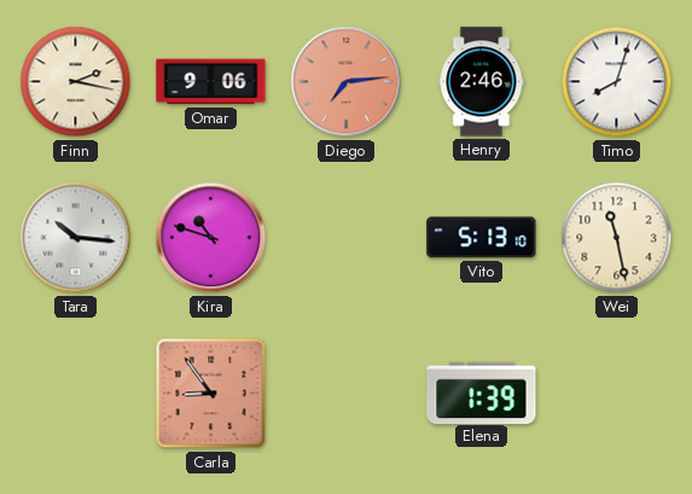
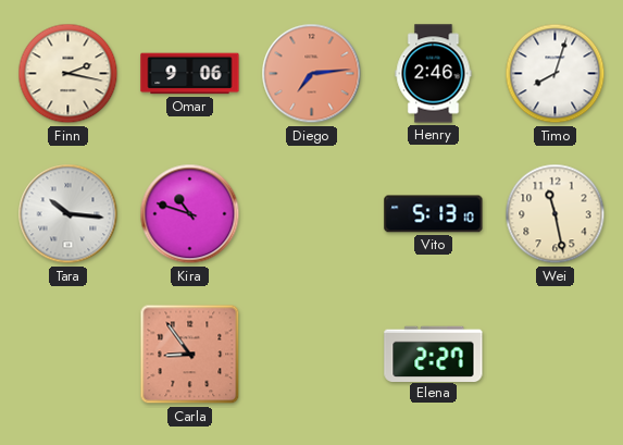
Elena: 1:39 -> 2:27 (434, 354)
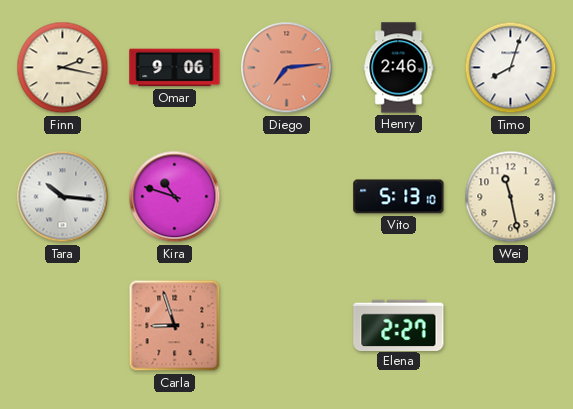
Carla: 8:54 -> 8:57 (175, 326)
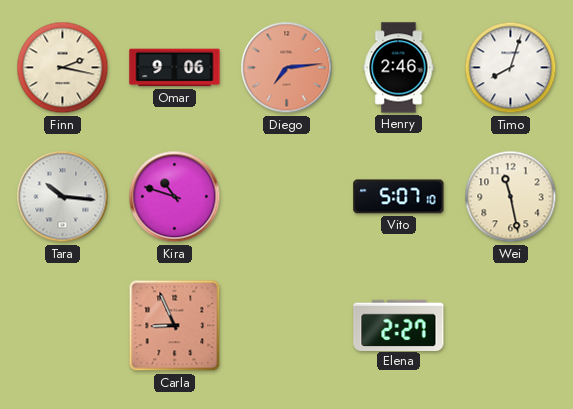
Vito: 5:13 -> 5:07 (399, 197)
Carla: 8:57 -> 8:56 (175, 326)
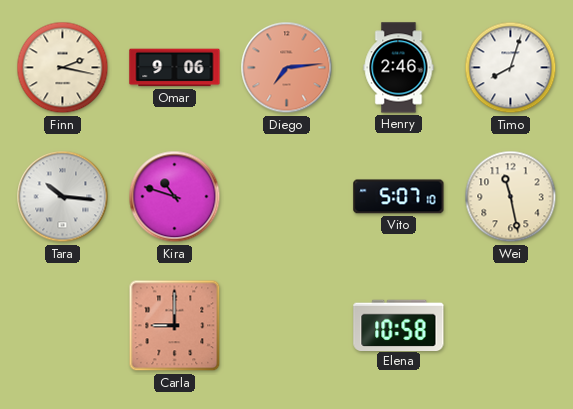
Carla: 8:56 -> 9:00 (175, 326)
Elena: 2:27 -> 10:58 (399, 325)
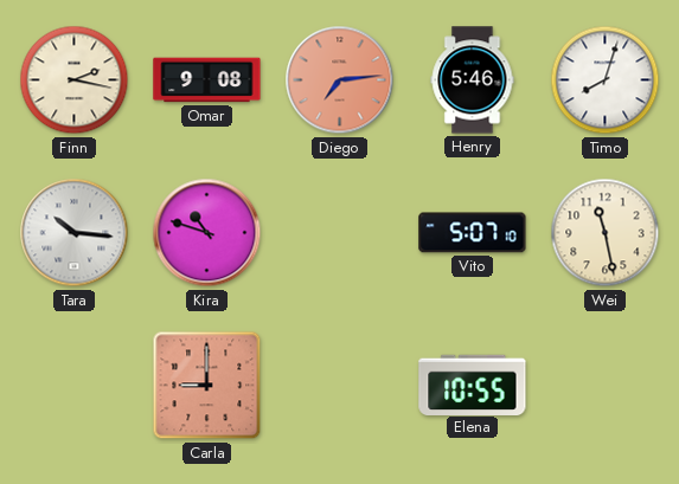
Omar: 9:06 -> 9:08 (207, 80)
Henry: 2:46 -> 5:46 (473, 80)
Elena: 10:58 -> 10:55 (473, 385)
